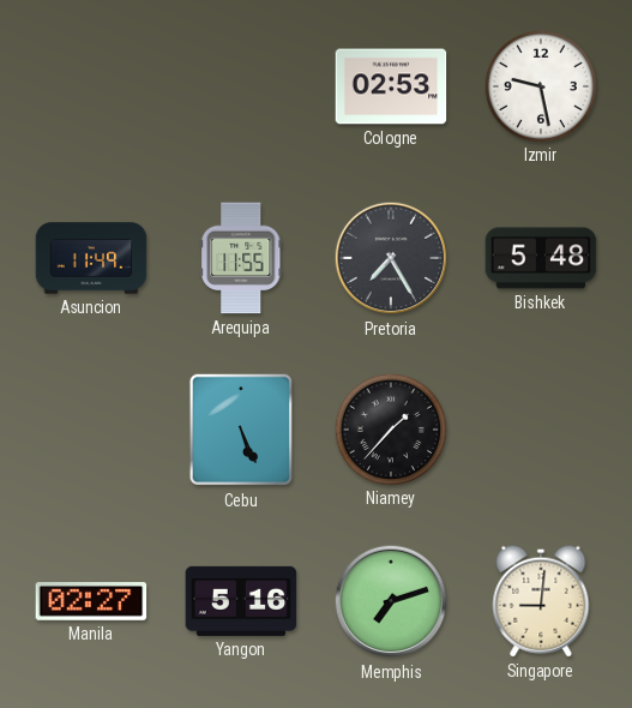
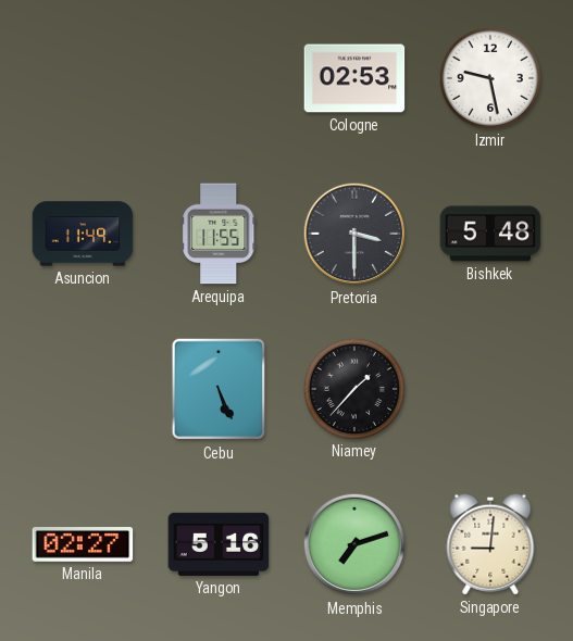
Pretoria: 7:25 -> 3:30 (354, 234)
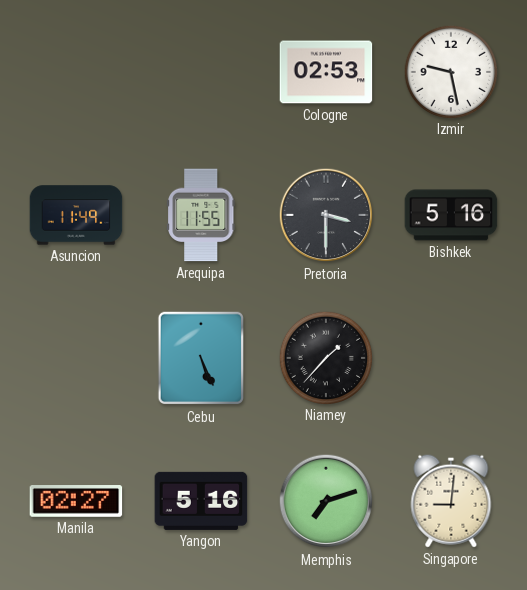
Bishkek: 5:48 -> 5:16 (451, 215)
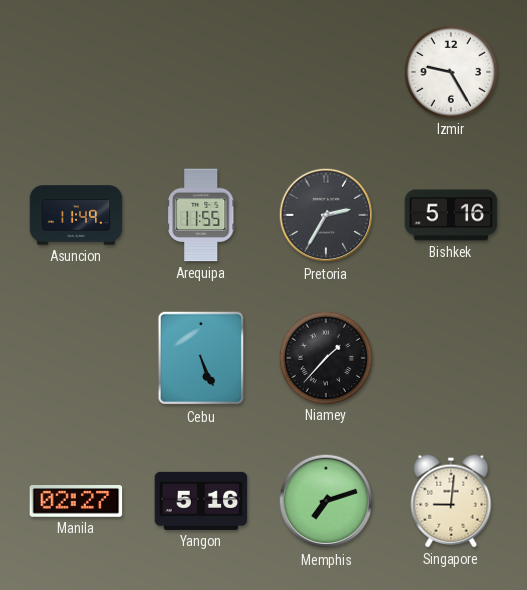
Cologne: 02:53 -> none (326, 72)
Izmir: 9:28 -> 9:25 (450, 71)
Pretoria: 3:30 -> 2:35 (326, 215)
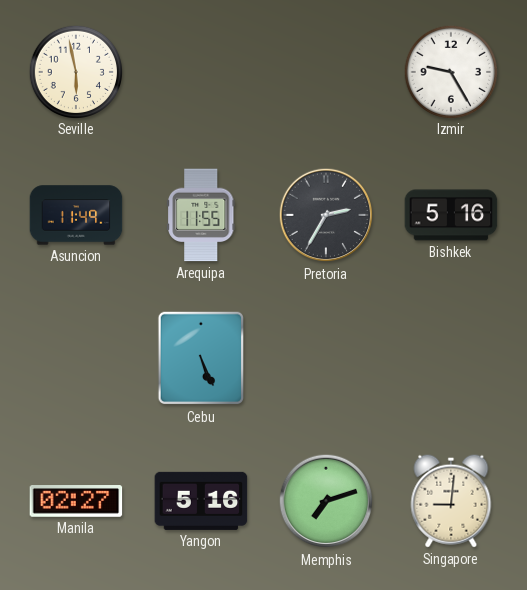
Seville: none -> 5:58 (75, 71)
Niamey: 1:37 -> none (325, 357)
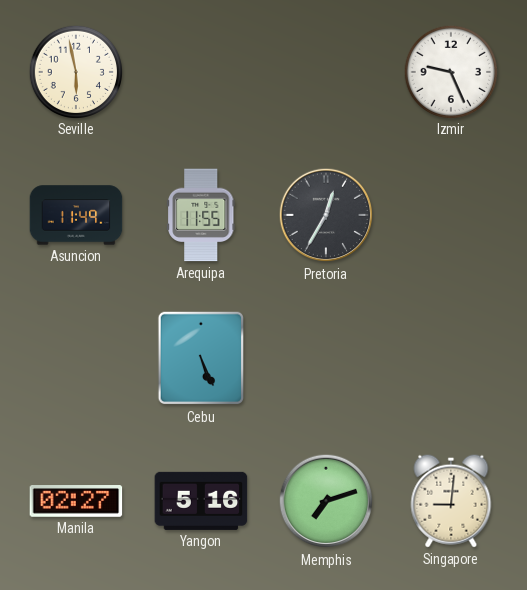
Izmir: 9:25 -> 9:26 (450, 71)
Pretoria: 2:35 -> 12:35 (326, 215)
Bishkek: 5:16 -> none (451, 215)
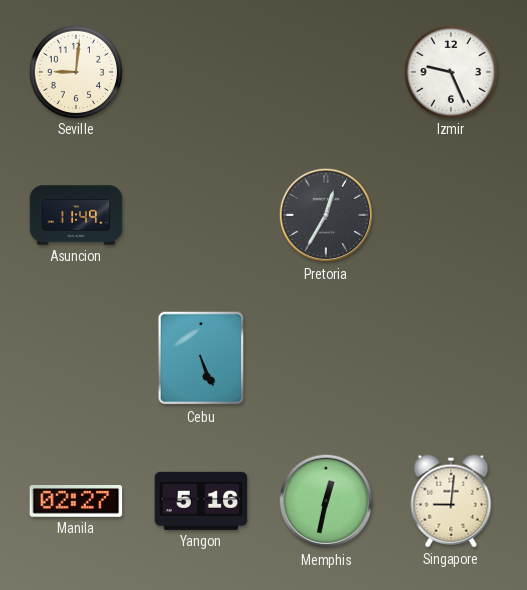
Seville: 5:58 -> 9:01 (75, 71)
Arequipa: 11:55 -> none (202, 215)
Memphis: 7:12 -> 12:32 (326, 501)
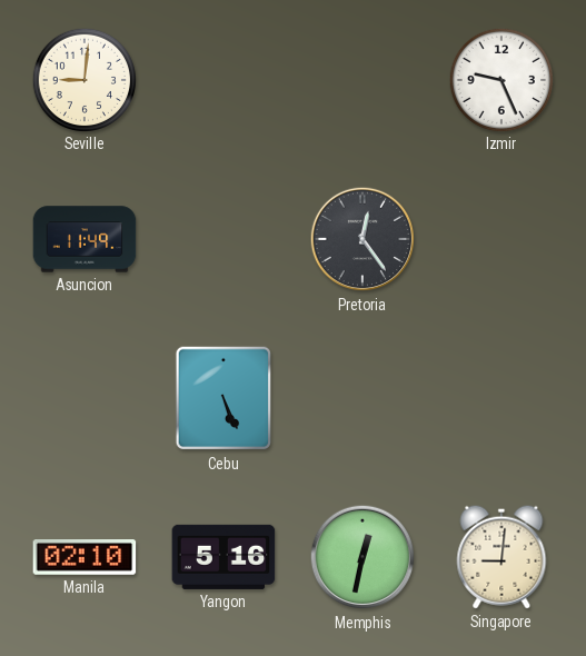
Pretoria: 12:35 -> 12:24 (362, 239)
Manila: 02:27 -> 02:10 (85, 558)
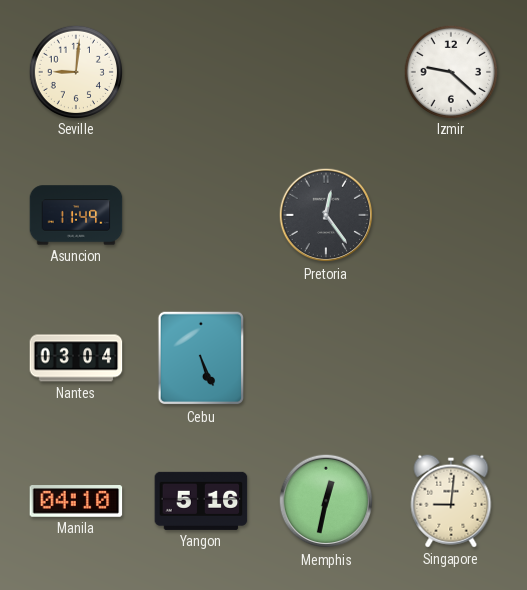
Izmir: 9:26 -> 9:22 (450, 71)
Nantes: none -> 03:04 (76, 358)
Manila: 02:10 -> 04:10 (76, 502)
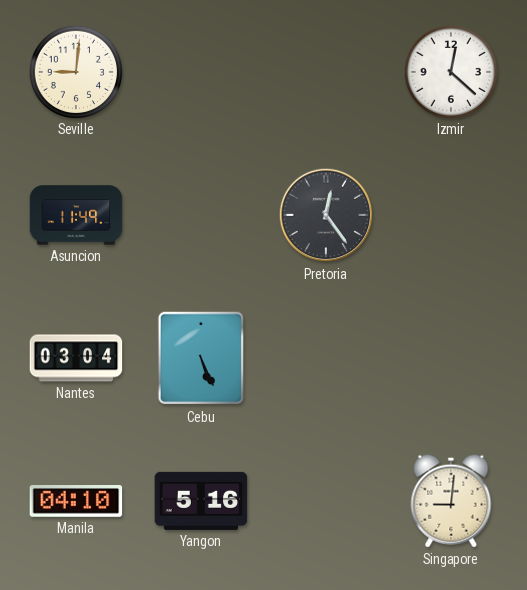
Izmir: 9:22 -> 12:22 (450, 71)
Memphis: 12:32 -> none (326, 501)
